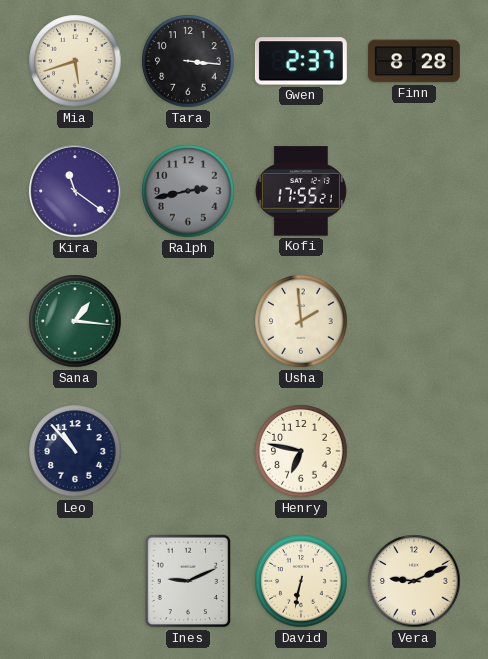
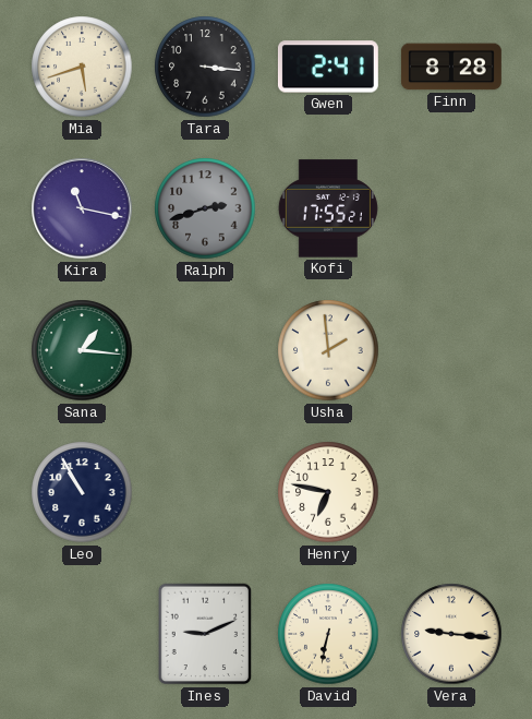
Gwen: 2:37 -> 2:41 (328, 67)
Kira: 11:21 -> 11:17 (82, 208)
Ralph: 2:43 -> 2:42 (205, 208)
Leo: 10:53 -> 10:55 (82, 492)
Vera: 9:11 -> 9:16 (451, 634)
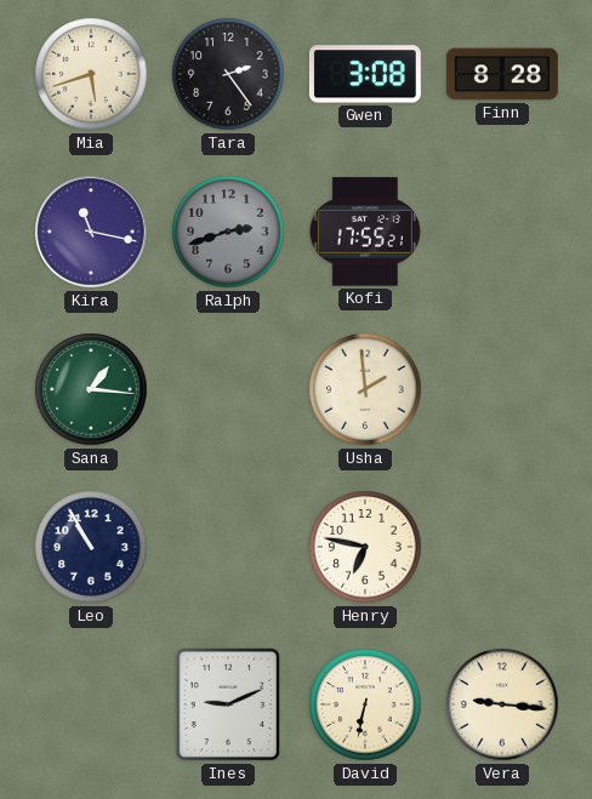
Tara: 3:16 -> 2:24 (228, 74)
Gwen: 2:41 -> 3:08 (365, 74)
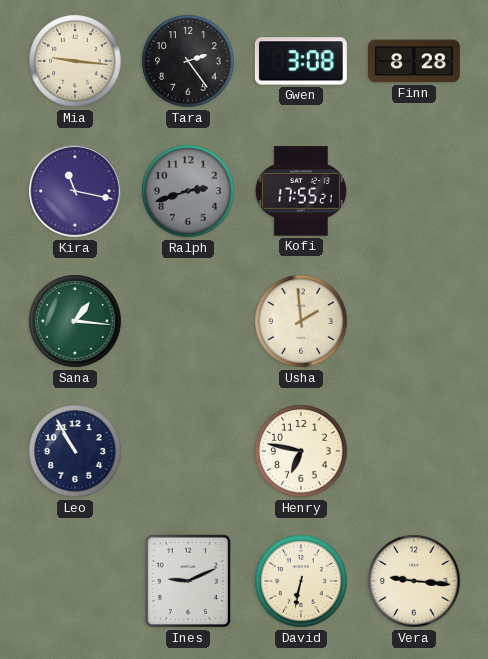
Mia: 5:42 -> 9:16 (75, 61)
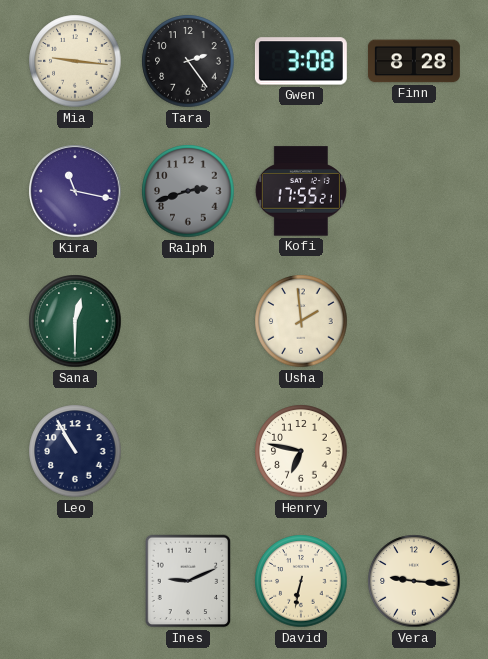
Sana: 1:16 -> 12:30 (75, 321)
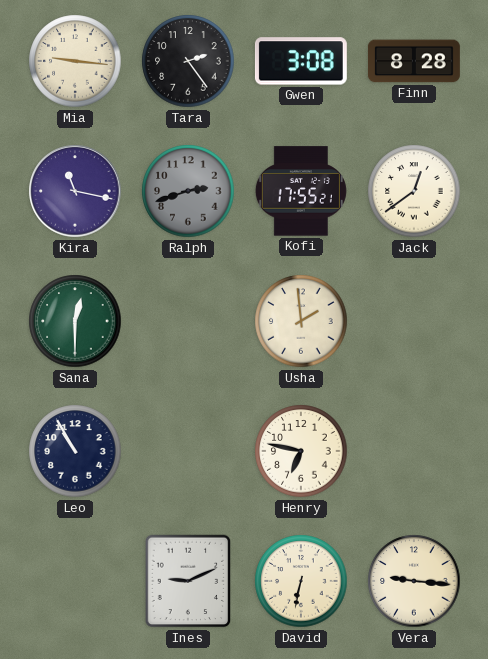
Jack: none -> 12:39 (414, 191)
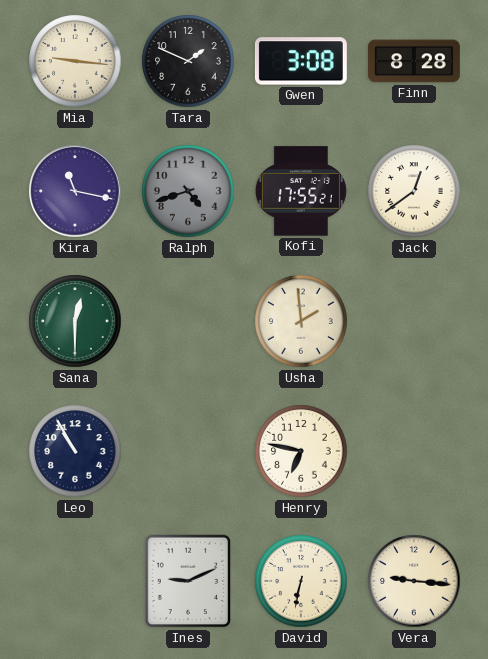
Tara: 2:24 -> 1:49 (188, 61)
Ralph: 2:42 -> 4:42 (188, 191)
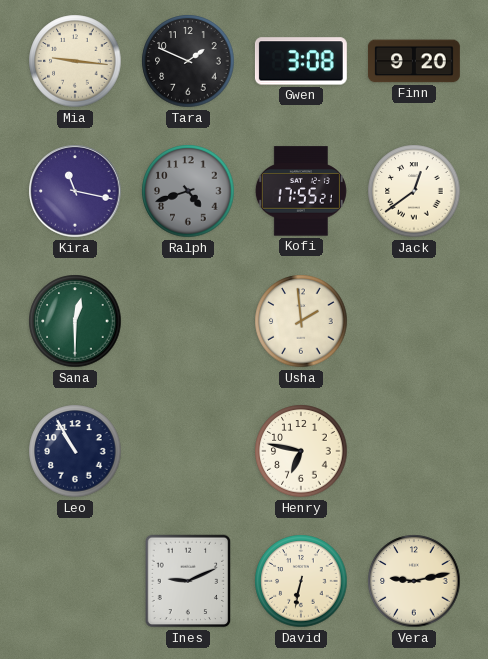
Finn: 8:28 -> 9:20 (414, 61)
Vera: 9:16 -> 9:13 (414, 581)
